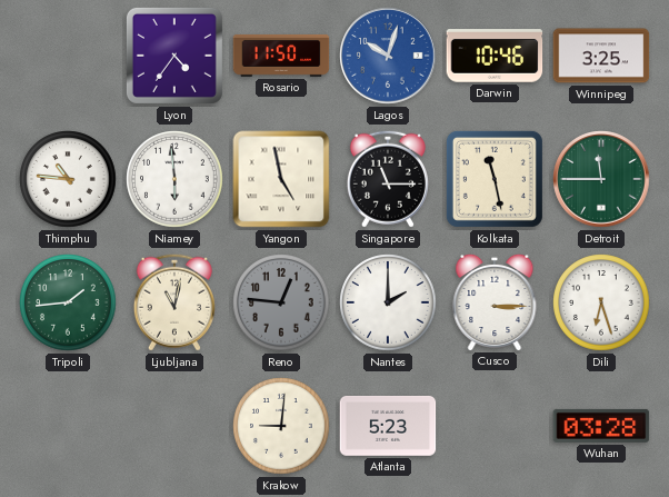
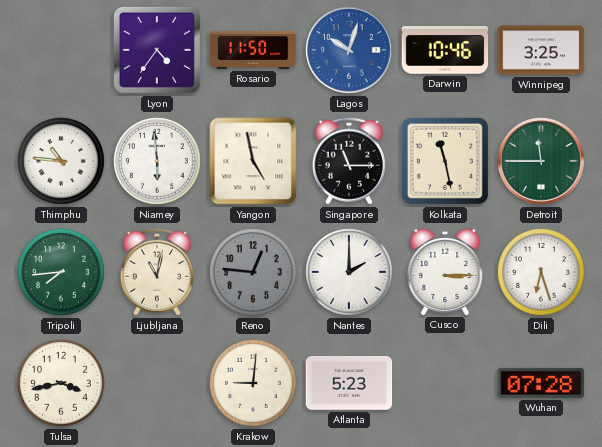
Tripoli: 1:44 -> 7:44 (61, 272)
Tulsa: none -> 3:43 (61, 383)
Wuhan: 03:28 -> 07:28 (541, 383)
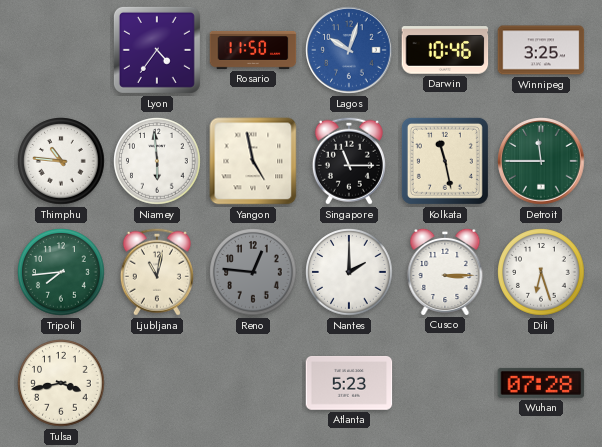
Krakow: 9:01 -> none (253, 383)
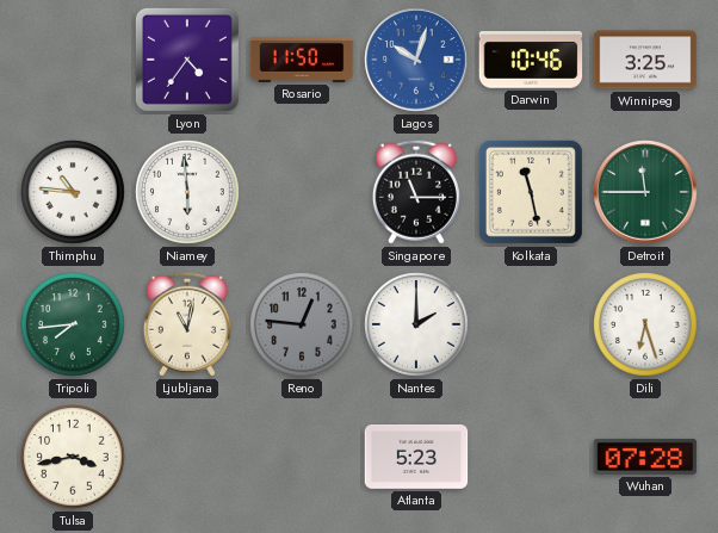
Yangon: 4:58 -> none (253, 161)
Cusco: 3:15 -> none (445, 271)
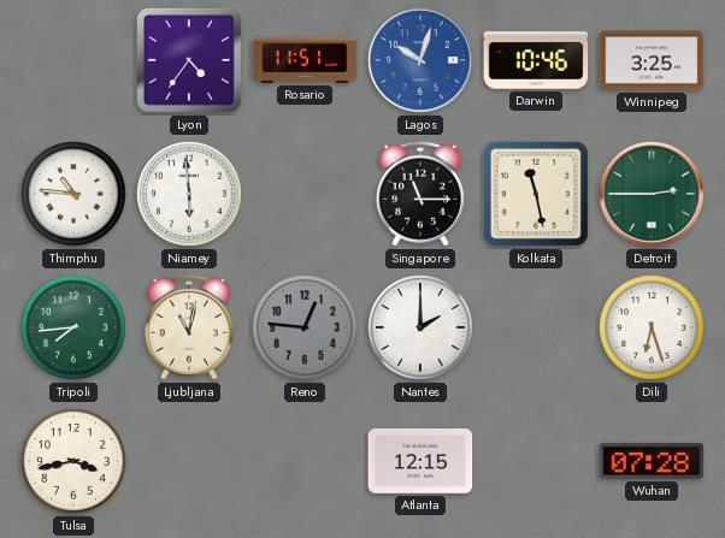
Rosario: 11:50 -> 11:51 (305, 60)
Detroit: 11:45 -> 2:45 (652, 194)
Atlanta: 5:23 -> 12:15 (420, 462)
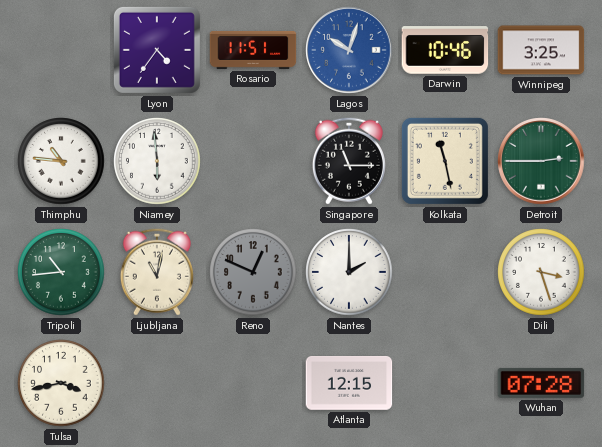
Tripoli: 7:44 -> 10:44 (61, 272)
Reno: 12:46 -> 12:49 (253, 272)
Dili: 6:27 -> 3:27 (541, 272)
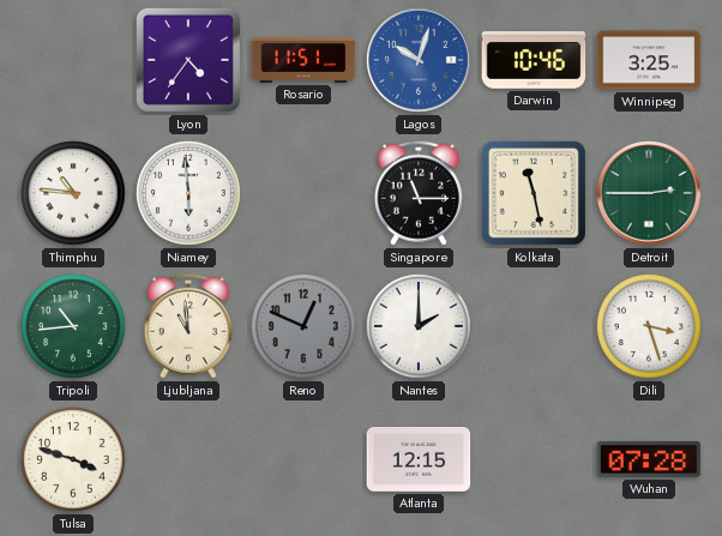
Ljubljana: 11:02 -> 10:59 (188, 326)
Tulsa: 3:43 -> 3:48 (73, 459)
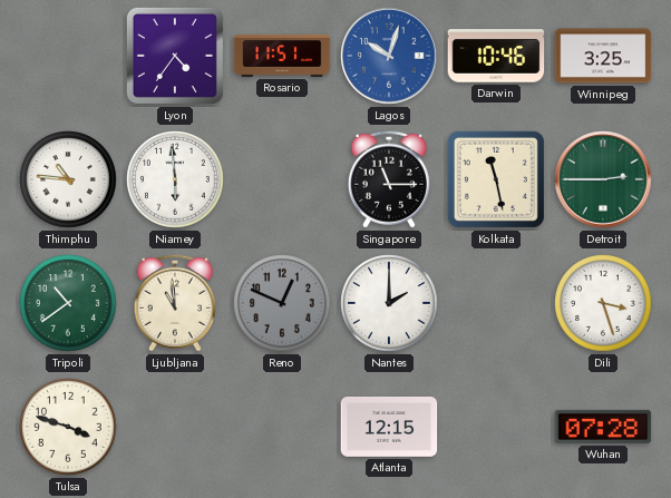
Tripoli: 10:44 -> 10:39 (68, 303)
